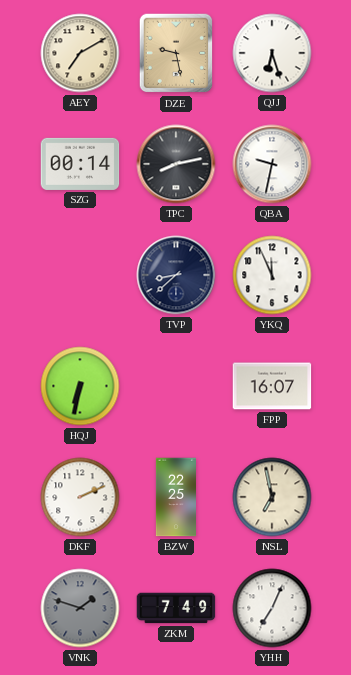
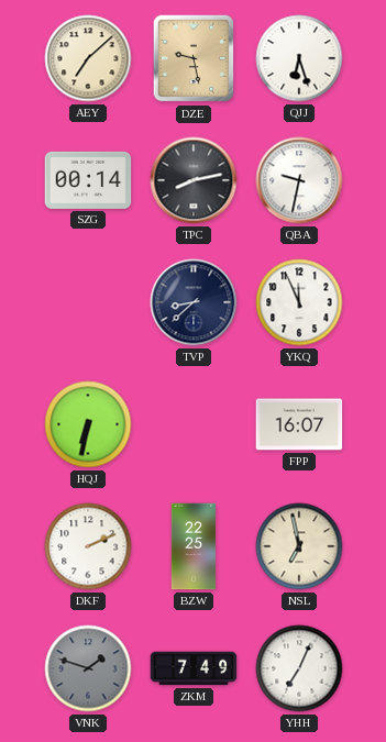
AEY: 7:10 -> 7:08 (88, 58)
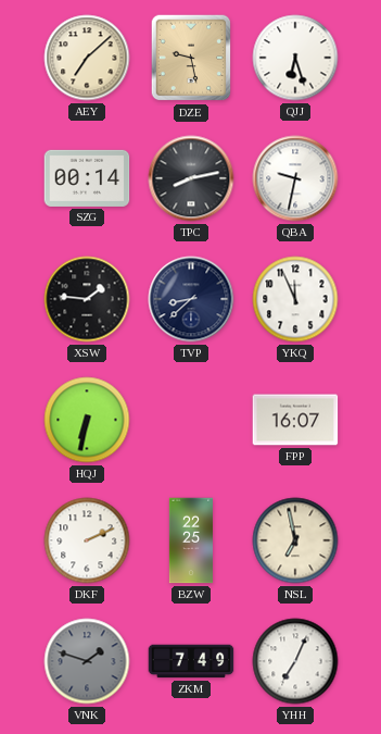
XSW: none -> 1:46 (87, 299)
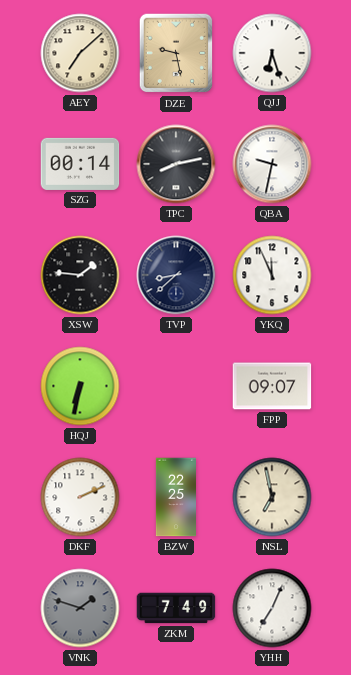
FPP: 16:07 -> 09:07 (272, 386)
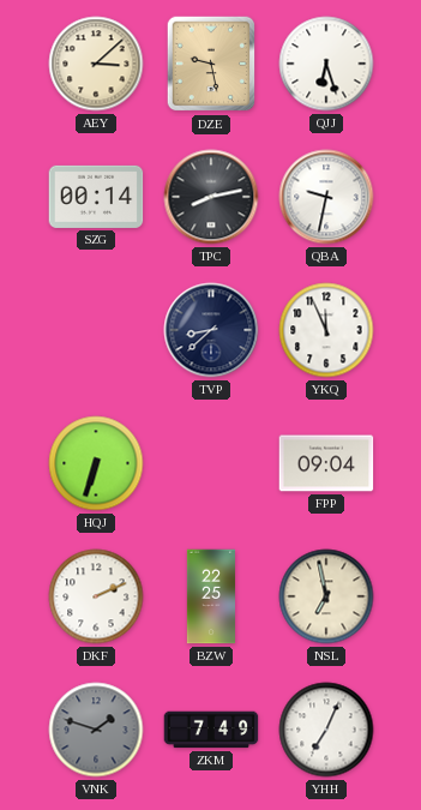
AEY: 7:08 -> 3:08 (96, 64)
XSW: 1:46 -> none (80, 275)
HQJ: 6:32 -> 6:33 (96, 463)
FPP: 09:07 -> 09:04 (326, 463)
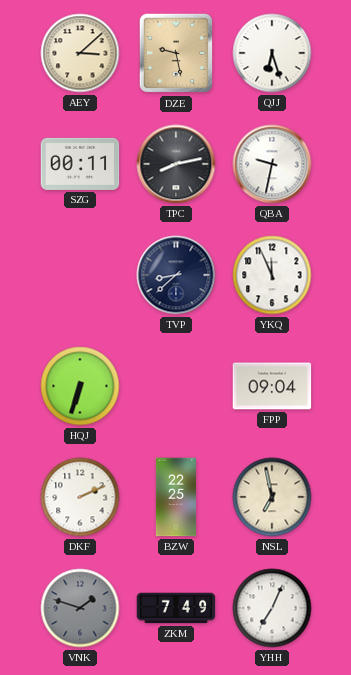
SZG: 00:14 -> 00:11 (80, 164)
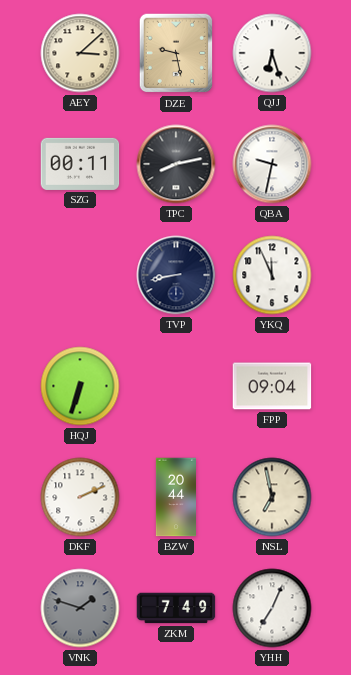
TVP: 8:38 -> 8:43 (176, 275)
BZW: 22:25 -> 20:44 (175, 497)
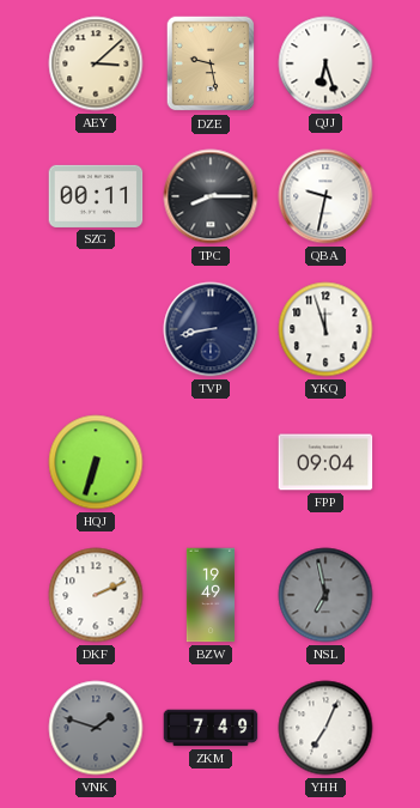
TPC: 8:13 -> 8:15 (211, 196)
YKQ: 11:56 -> 11:57 (325, 329)
BZW: 20:44 -> 19:49 (209, 595)
NSL dial: cream -> grey (325, 595)
